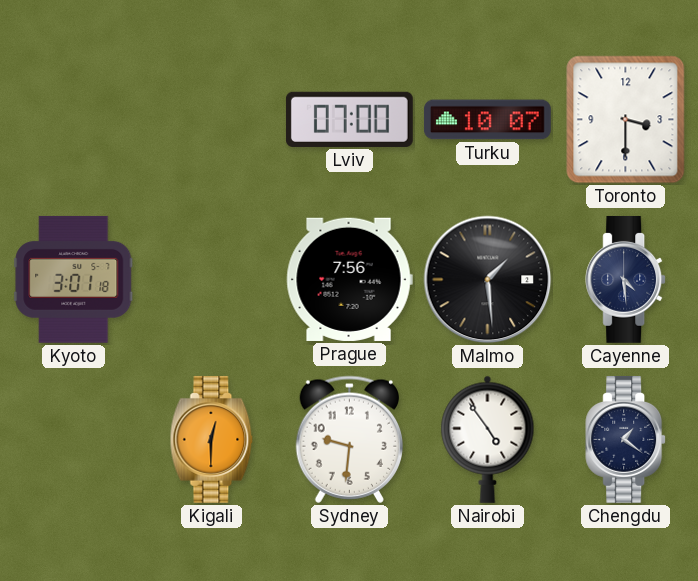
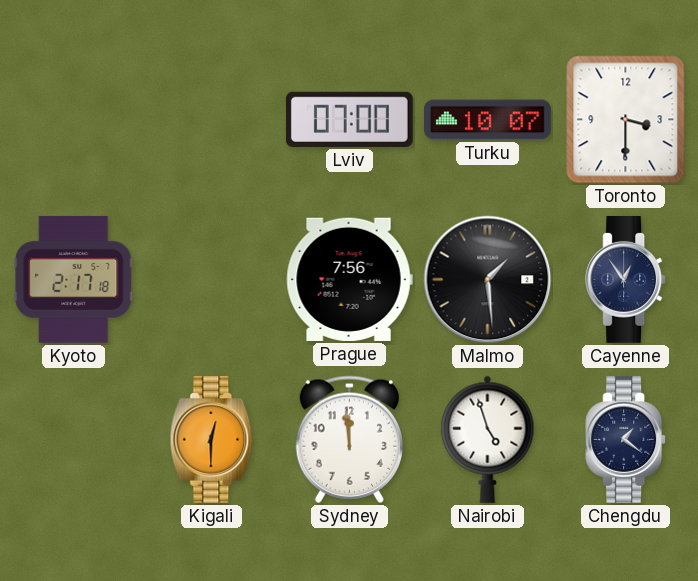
Kyoto: 3:01 -> 2:17 (74, 279)
Cayenne: 4:29 -> 12:54 (626, 279)
Sydney: 9:31 -> 11:59 (349, 439)
Nairobi: 4:54 -> 4:57 (488, 439)
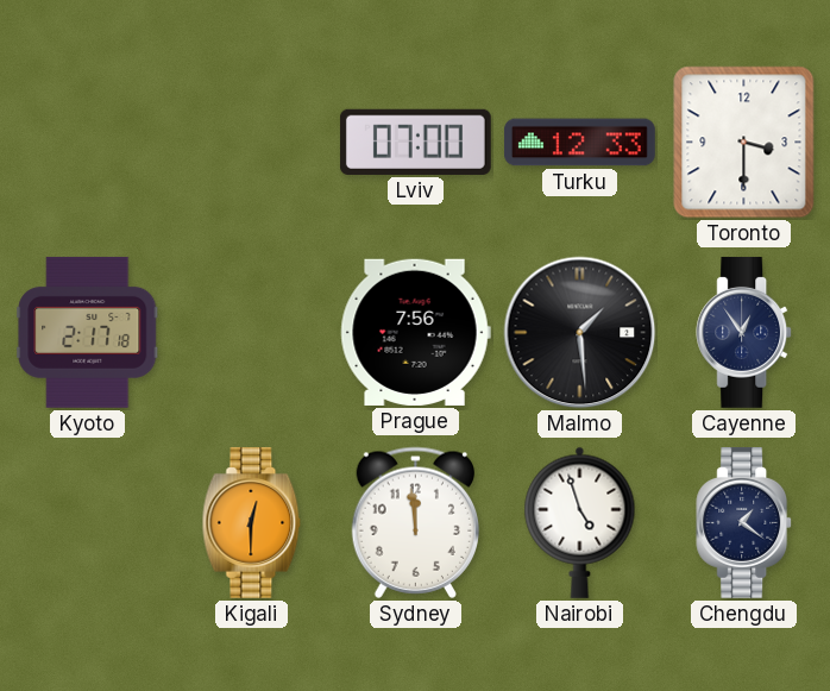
Turku: 10:07 -> 12:33 (579, 143)
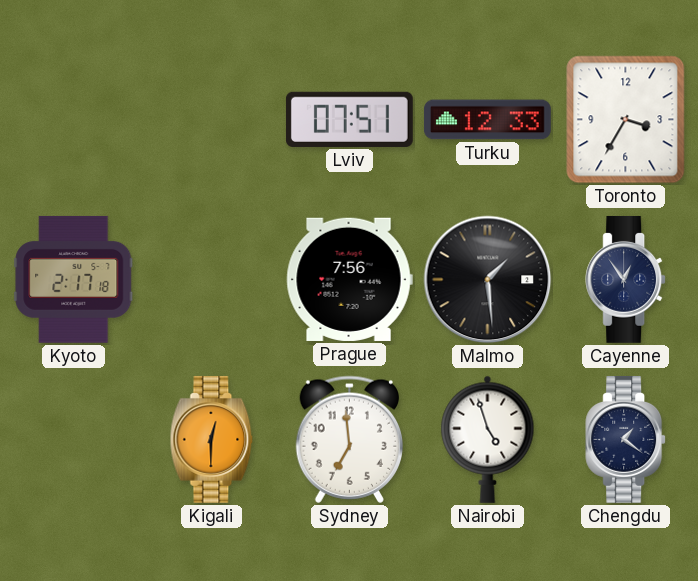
Lviv: 07:00 -> 07:51 (349, 119)
Toronto: 3:30 -> 3:35 (626, 120)
Sydney: 11:59 -> 6:59 (349, 439)
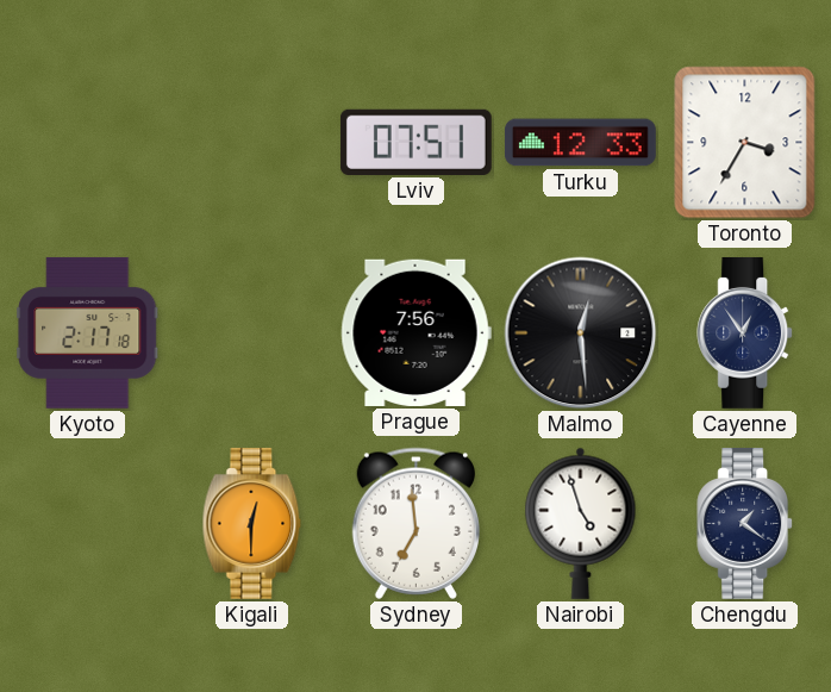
Malmo: 1:29 -> 12:29 (581, 333)
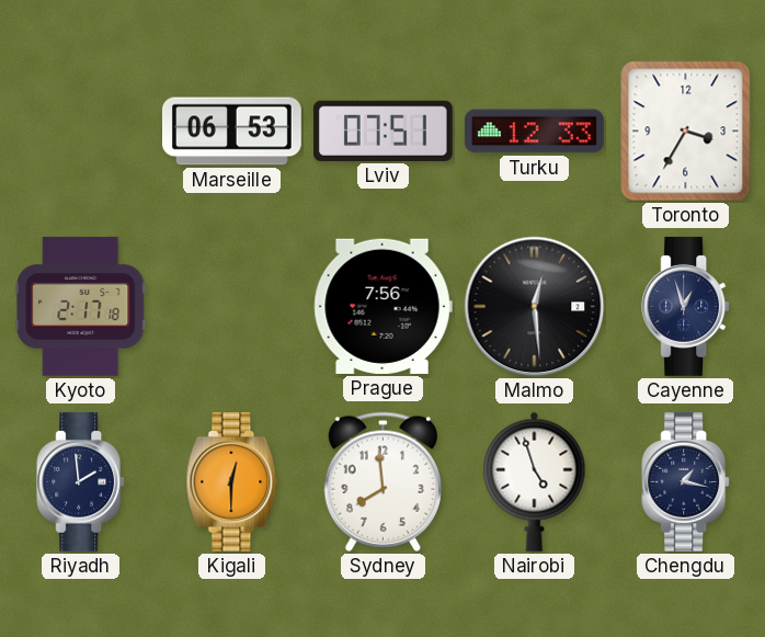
Marseille: none -> 06:53 (232, 132)
Cayenne: 12:54 -> 12:57 (686, 306)
Riyadh: none -> 1:59 (81, 481)
Sydney: 6:59 -> 7:59 (382, 481)
Chengdu: 1:21 -> 1:17 (686, 481)
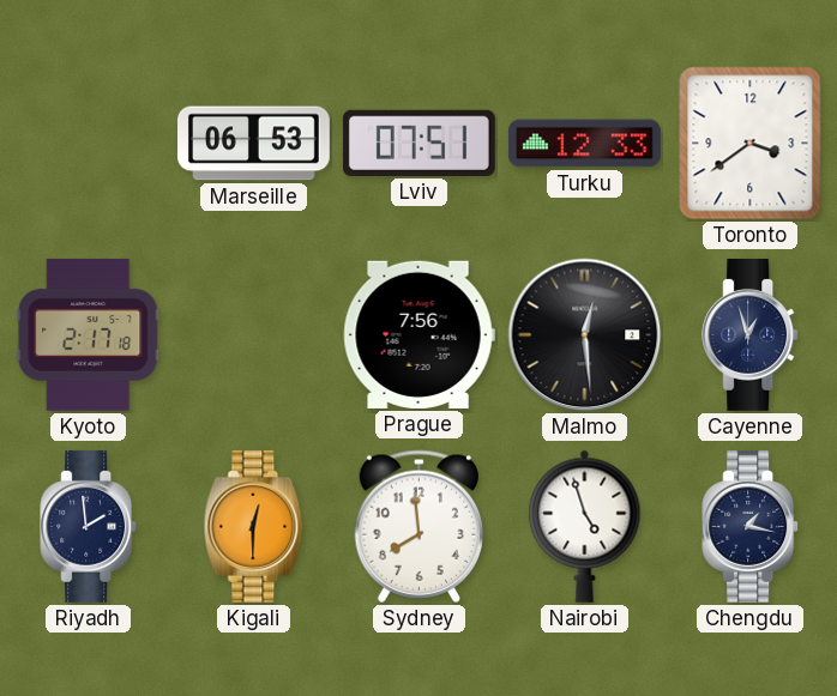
Toronto: 3:35 -> 3:39 (751, 144)
